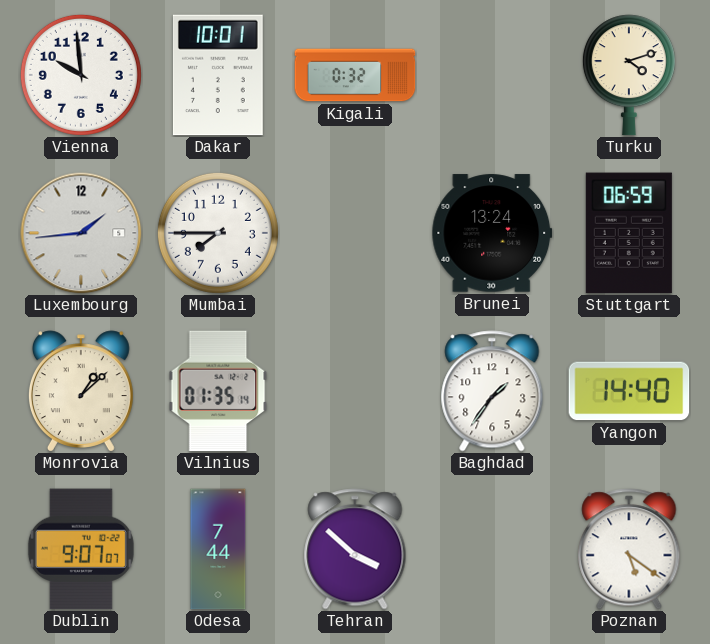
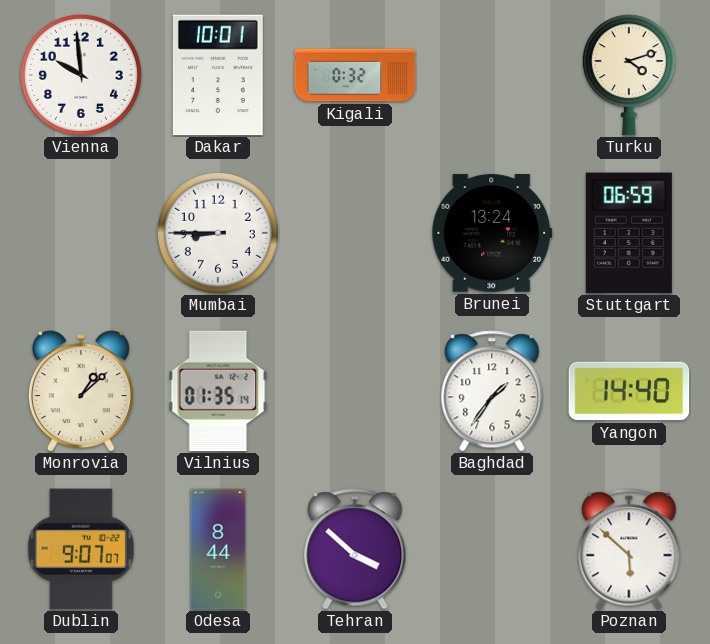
Luxembourg: 1:44 -> none (81, 233)
Mumbai: 7:45 -> 8:45 (218, 233)
Odesa: 7:44 -> 8:44 (218, 549)
Poznan: 5:21 -> 5:52 (629, 549)
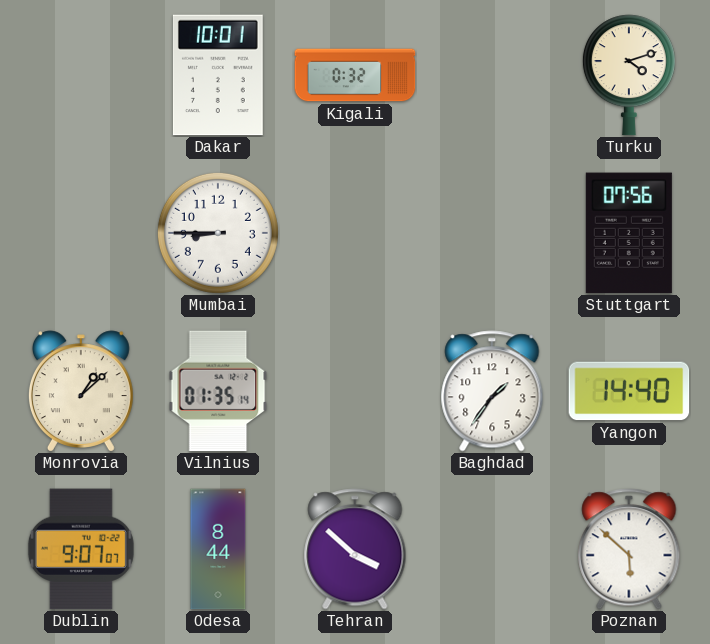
Vienna: 9:59 -> none (81, 75)
Brunei: 13:24 -> none (492, 233)
Stuttgart: 06:59 -> 07:56 (629, 233)
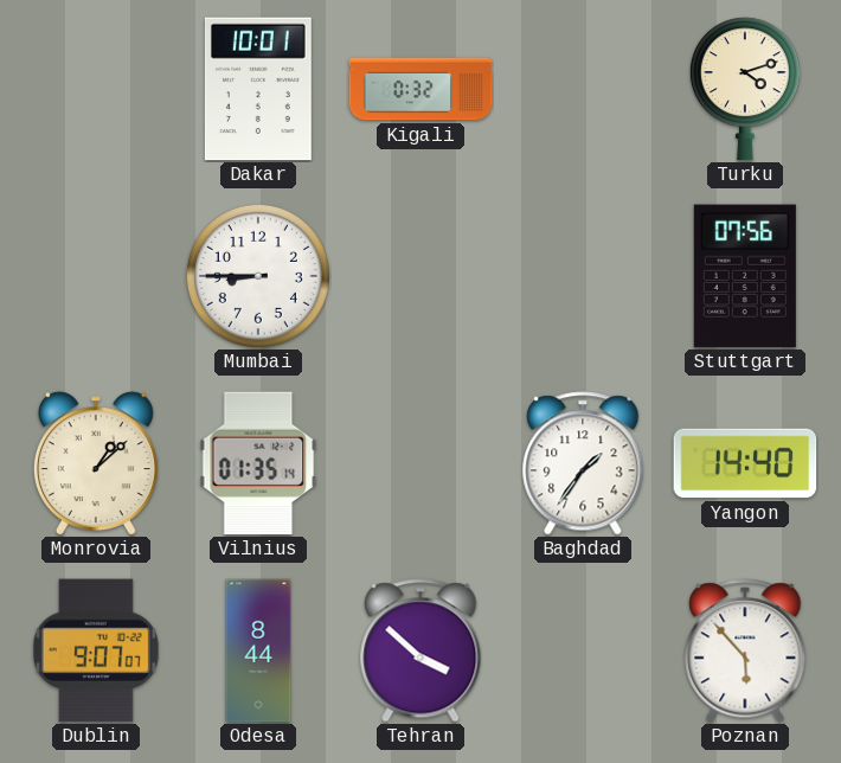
Poznan: 5:52 -> 5:53 (745, 650)
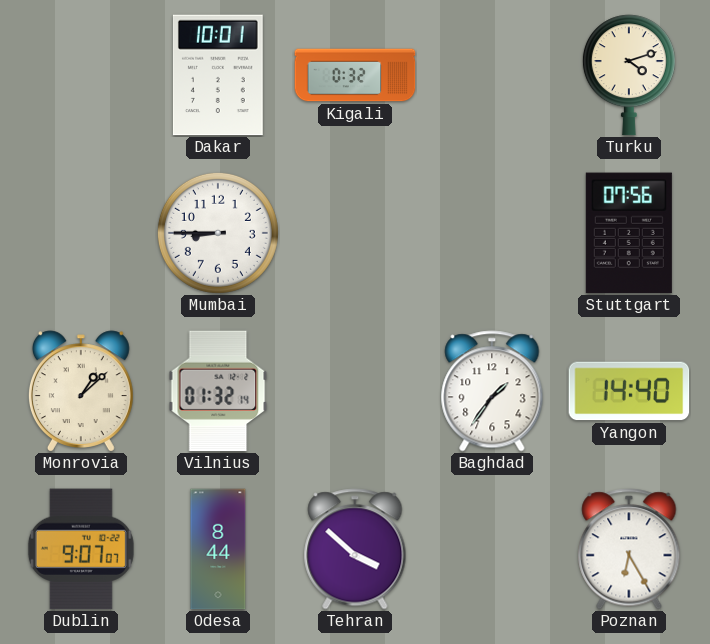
Vilnius: 01:35 -> 01:32 (218, 391)
Poznan: 5:53 -> 6:25 (629, 549)
